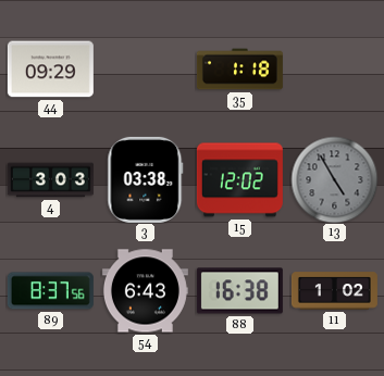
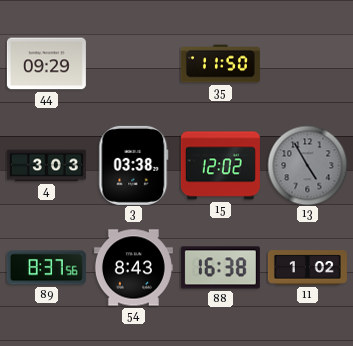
35: 1:18 -> 11:50 (220, 64)
54: 6:43 -> 8:43 (133, 268)
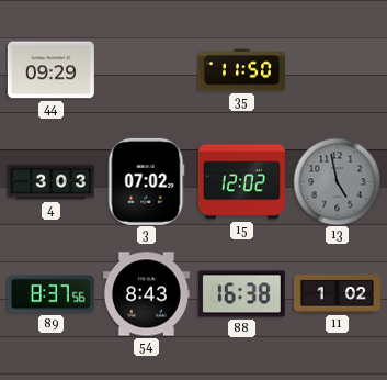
3: 03:38 -> 07:02 (147, 181)
13: 4:55 -> 4:58 (337, 181)
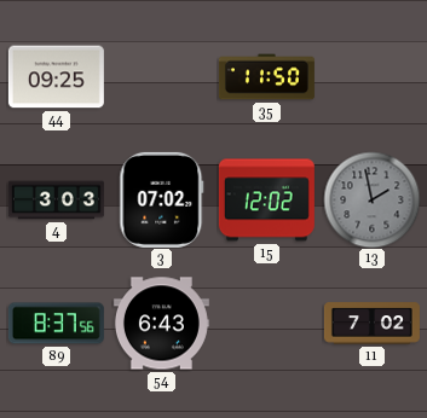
44: 09:29 -> 09:25 (56, 77)
13: 4:58 -> 1:58 (371, 199)
54: 8:43 -> 6:43 (161, 324)
88: 16:38 -> none (241, 294)
11: 1:02 -> 7:02 (371, 324)
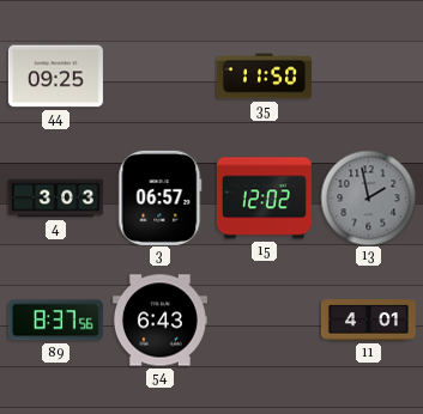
3: 07:02 -> 06:57 (161, 197)
11: 7:02 -> 4:01 (368, 321)
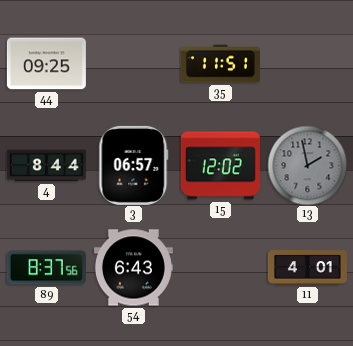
35: 11:50 -> 11:51 (220, 64)
4: 3:03 -> 8:44 (46, 166)
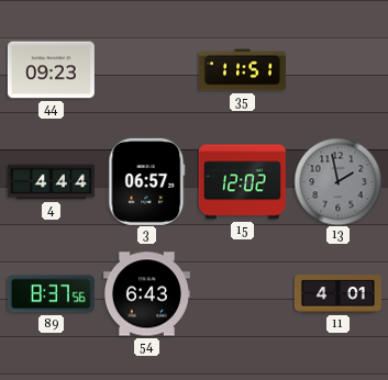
44: 09:25 -> 09:23 (51, 70)
4: 8:44 -> 4:44 (51, 182)
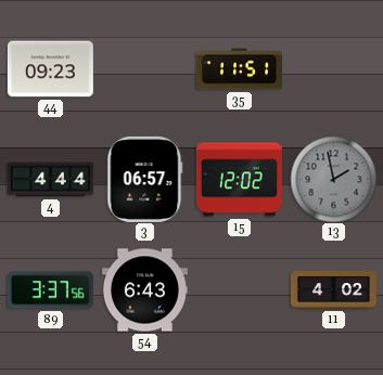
89: 8:37 -> 3:37 (50, 290)
11: 4:01 -> 4:02 (333, 290)
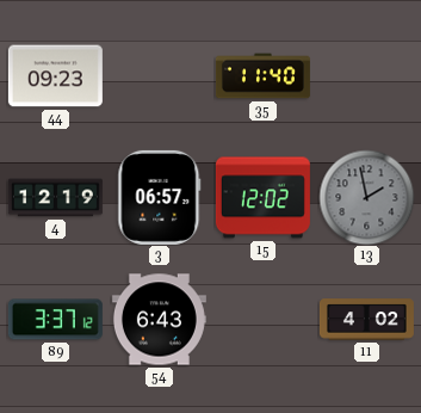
35: 11:51 -> 11:40 (262, 76)
4: 4:44 -> 12:19 (55, 198)
89: 3:37:56 -> 3:37:12 (55, 320)
